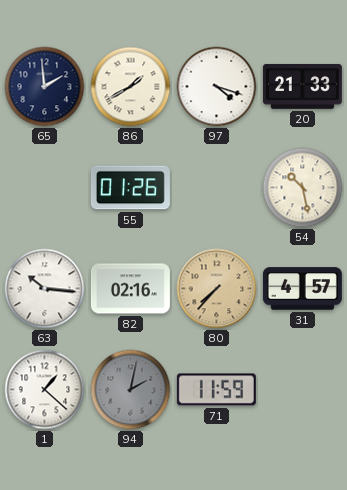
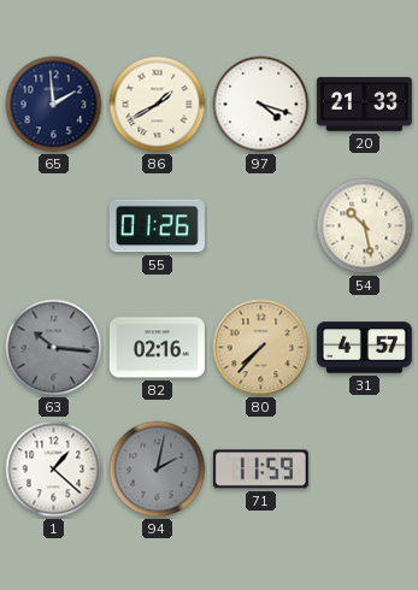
63 dial: white -> grey (54, 348)
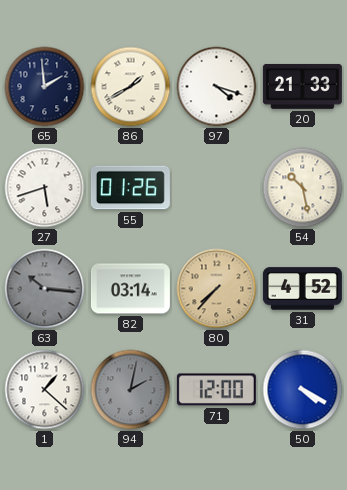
27: none -> 5:42 (45, 188)
82: 02:16 -> 03:14 (130, 289)
31: 4:57 -> 4:52 (302, 289)
71: 11:59 -> 12:00 (216, 390)
50: none -> 4:20 (303, 390)
